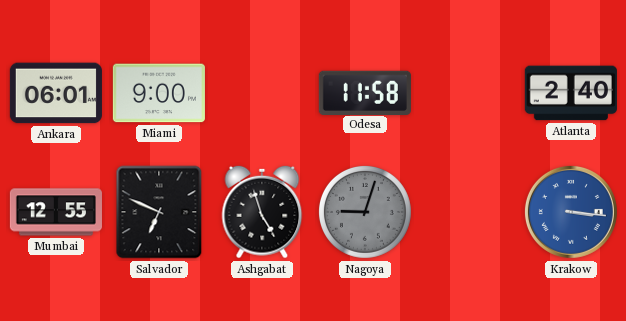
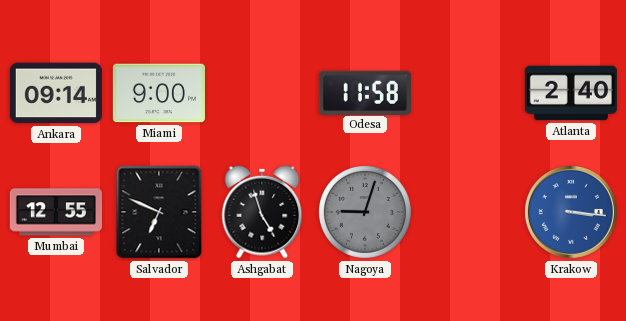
Ankara: 06:01 -> 09:14 (56, 93)
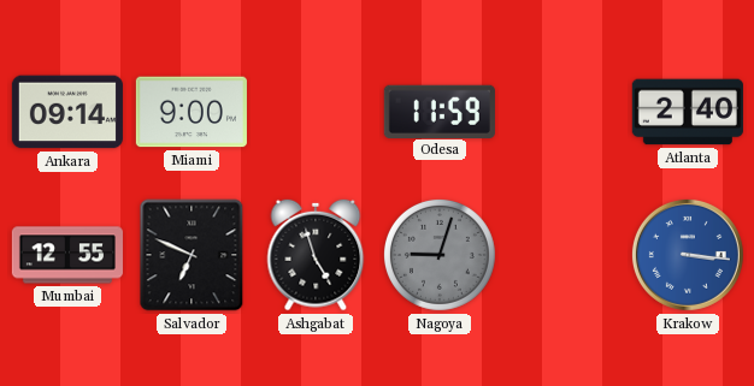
Odesa: 11:58 -> 11:59 (440, 111)
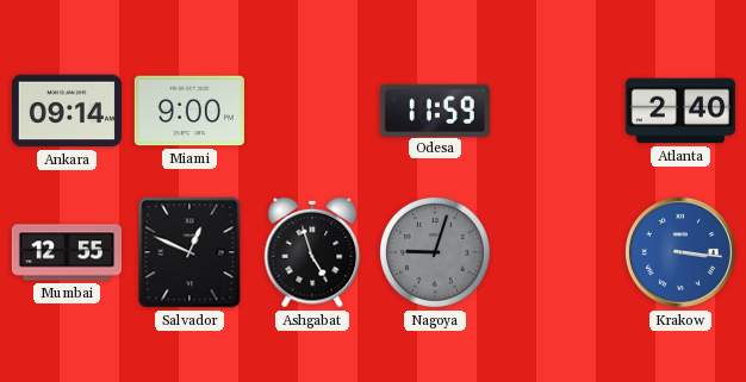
Salvador: 6:49 -> 12:49 (189, 252)
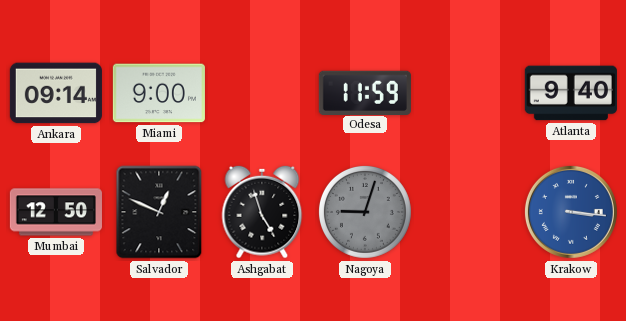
Atlanta: 2:40 -> 9:40 (571, 93)
Mumbai: 12:55 -> 12:50 (56, 212)
